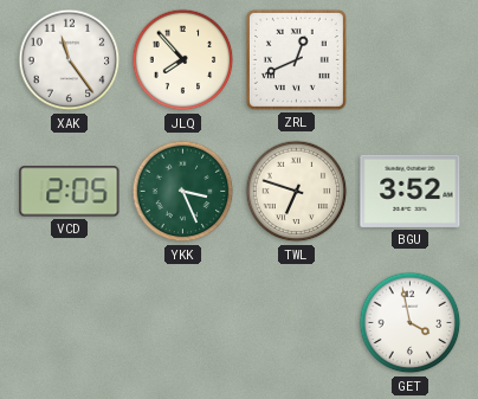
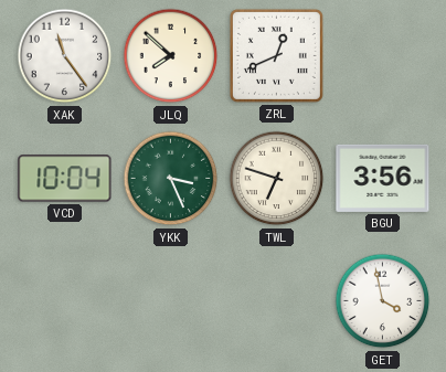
JLQ: 7:53 -> 7:52 (171, 56)
VCD: 2:05 -> 10:04 (65, 179)
BGU: 3:52 -> 3:56 (383, 178)
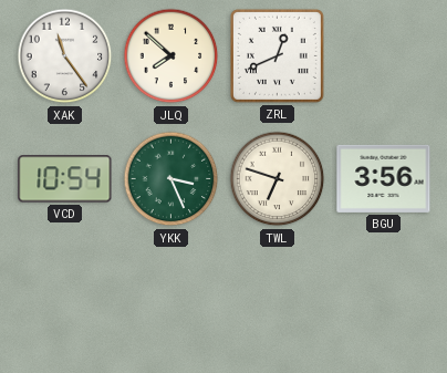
VCD: 10:04 -> 10:54 (65, 179)
GET: 3:58 -> none (383, 301)
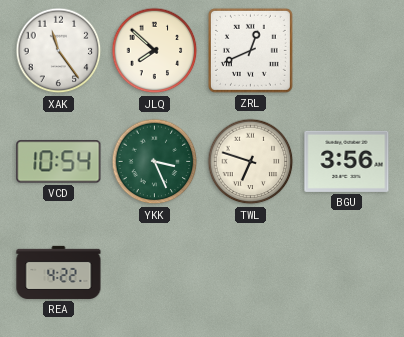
REA: none -> 4:22 (59, 272)
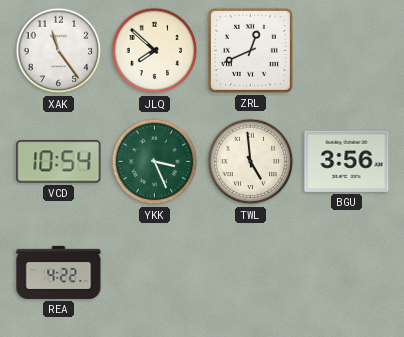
TWL: 6:48 -> 4:59 (251, 162)
